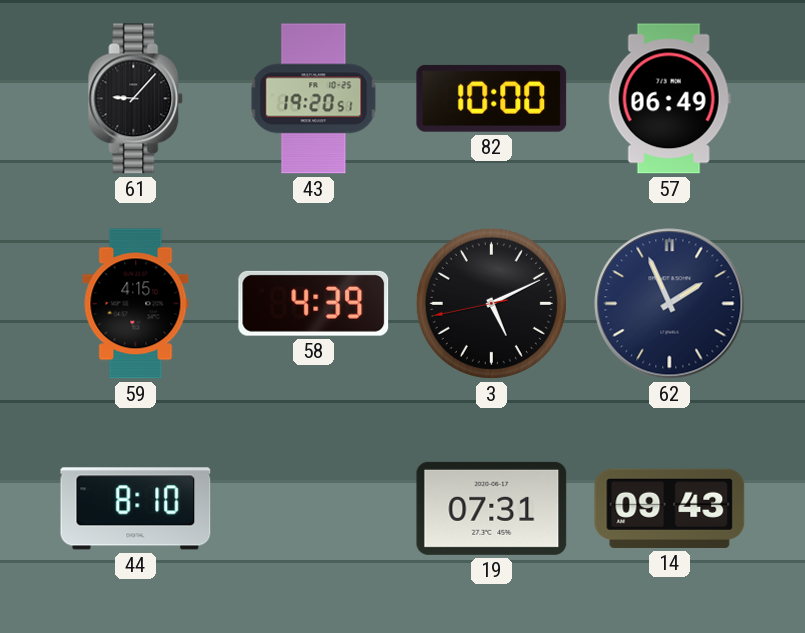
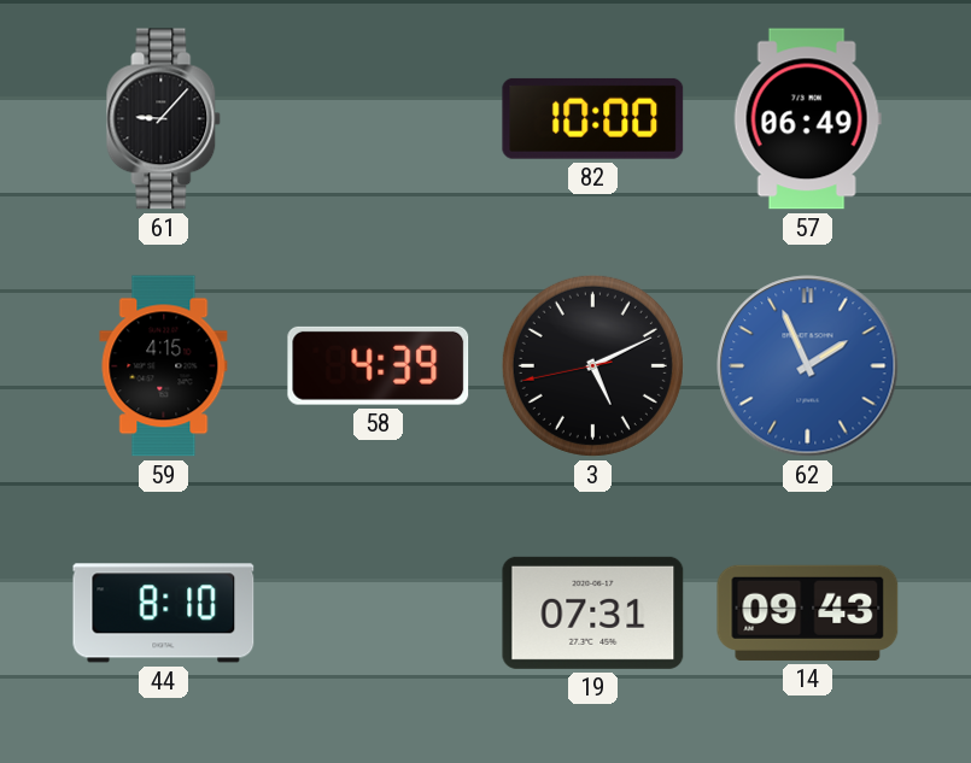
43: 19:20 -> none (314, 99)
62 dial: navy -> blue (808, 366)
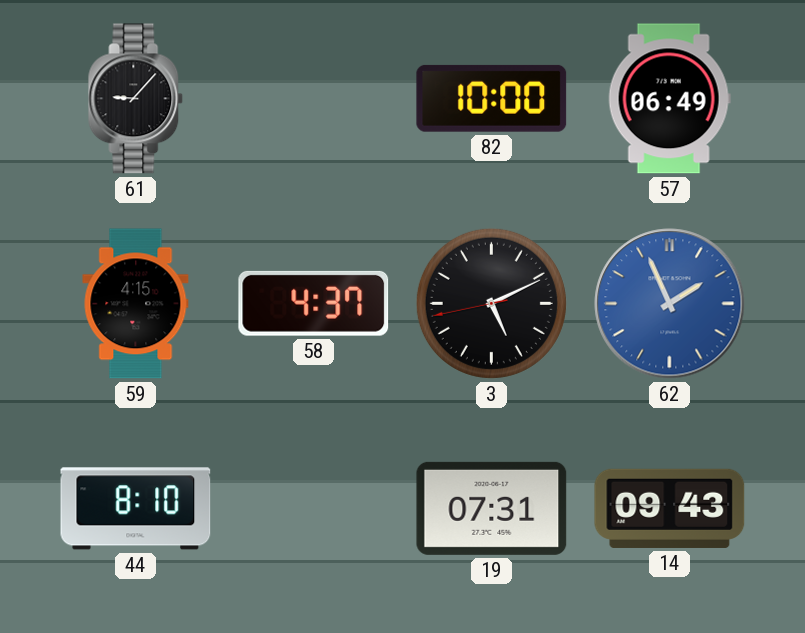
58: 4:39 -> 4:37 (314, 303)
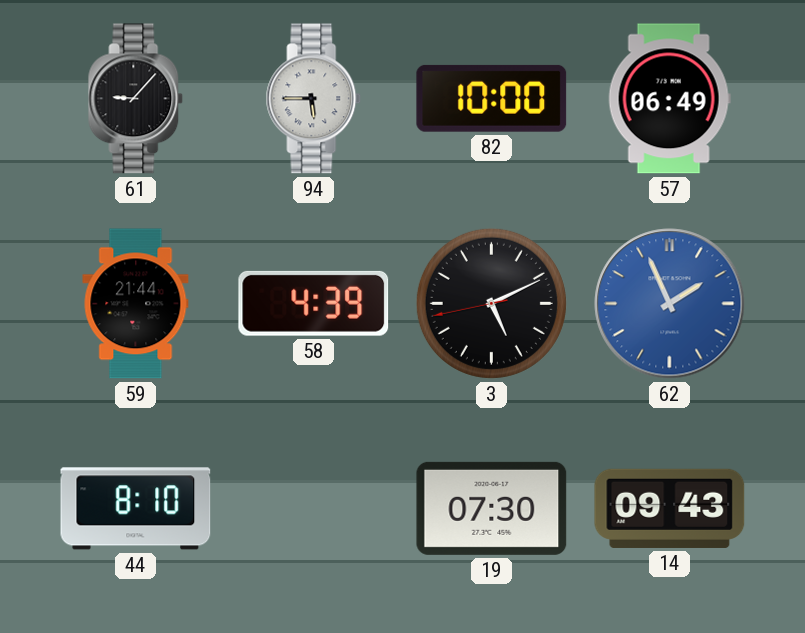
94: none -> 5:45 (314, 99)
59: 4:15 -> 21:44 (136, 304)
58: 4:37 -> 4:39 (314, 303)
19: 07:31 -> 07:30 (492, 508)
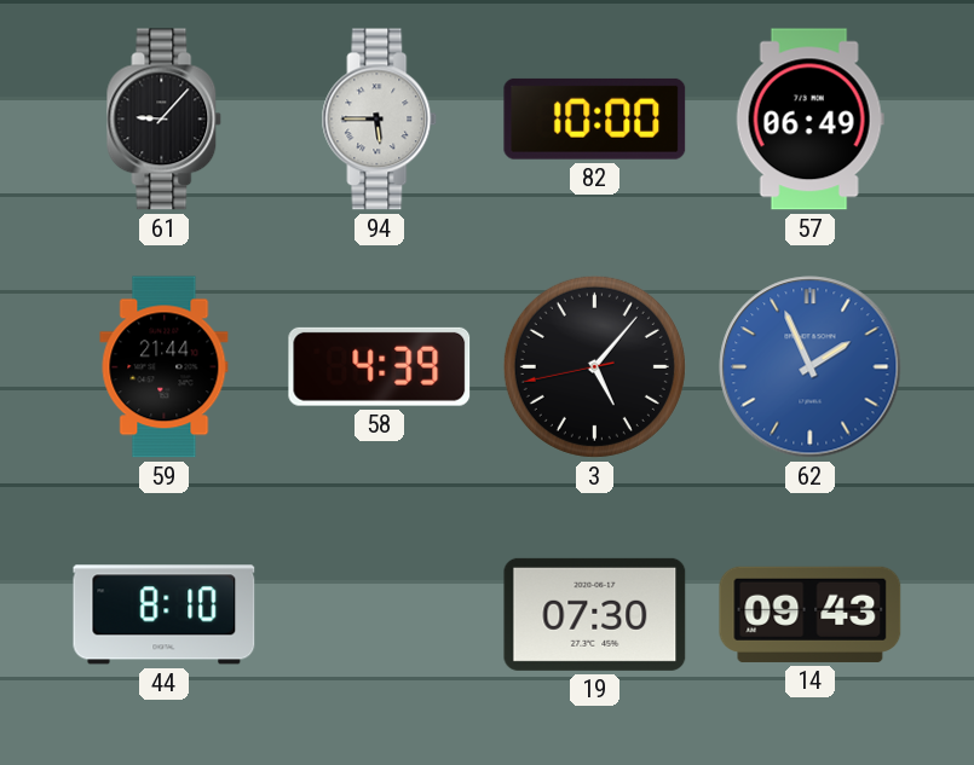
3: 5:10 -> 5:06 (594, 366)
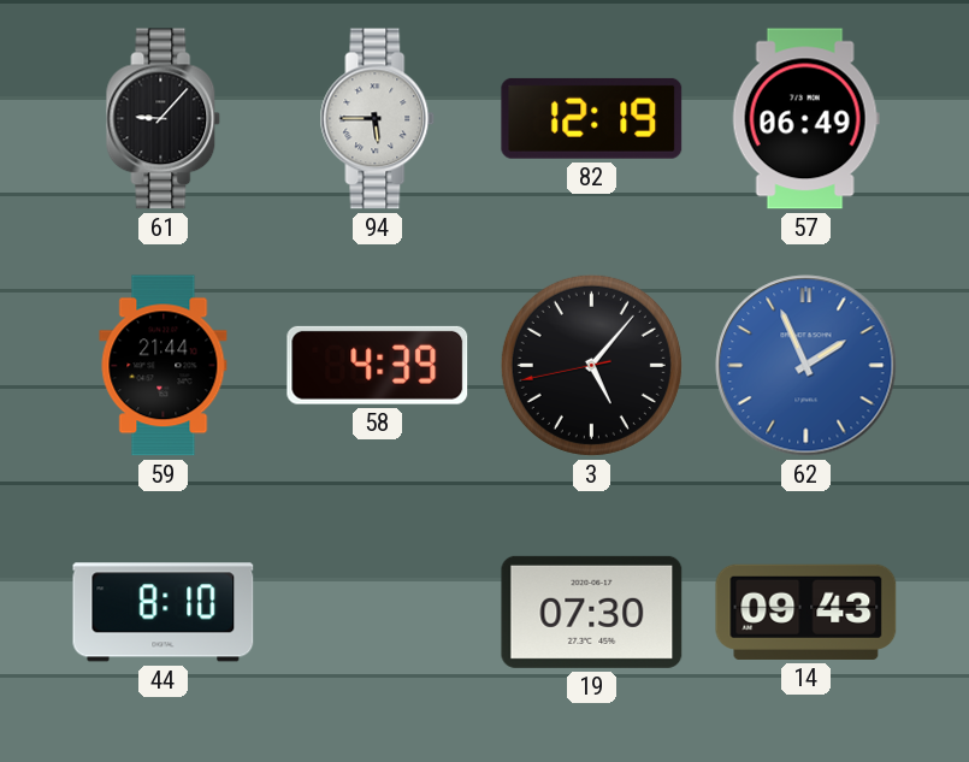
82: 10:00 -> 12:19 (592, 118)
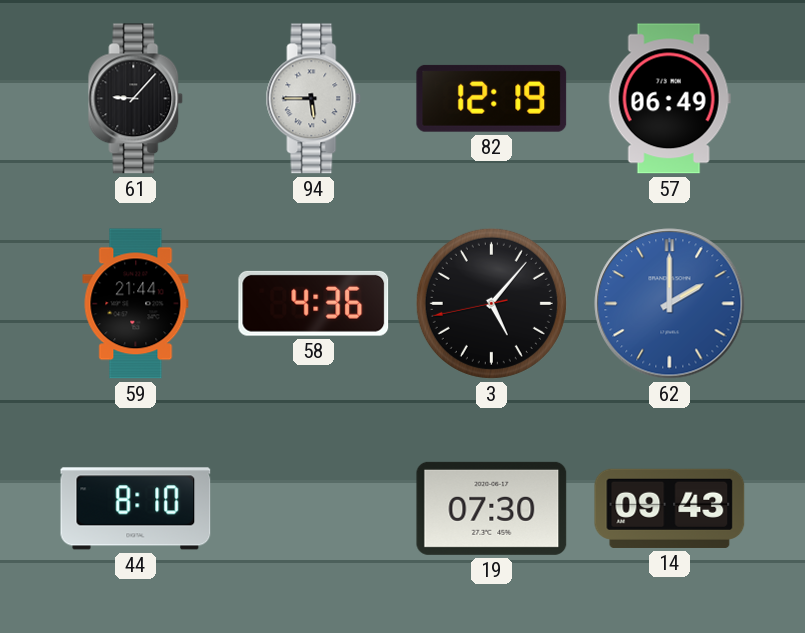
58: 4:39 -> 4:36 (314, 303)
62: 1:56 -> 2:00 (670, 304)
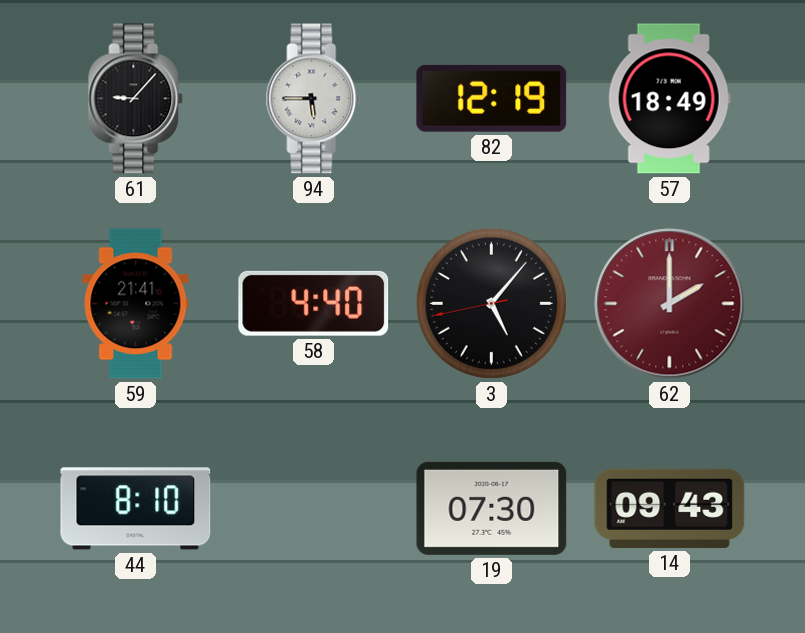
57: 06:49 -> 18:49 (669, 99)
59: 21:44 -> 21:41 (136, 304)
58: 4:36 -> 4:40 (314, 303)
62 dial: blue -> burgundy (670, 304)
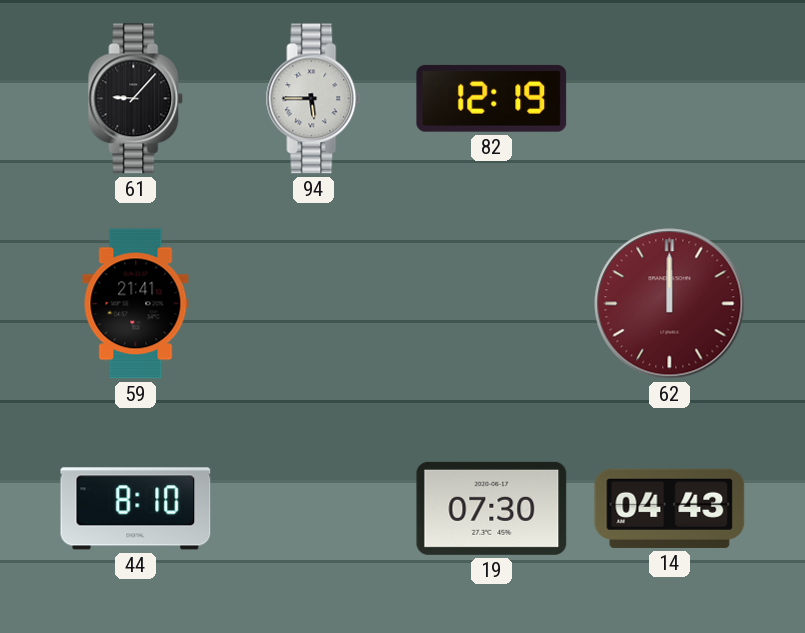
57: 18:49 -> none (669, 99)
58: 4:40 -> none (314, 303)
3: 5:06 -> none (491, 303)
62: 2:00 -> 12:00 (670, 304)
14: 09:43 -> 04:43 (670, 508)
